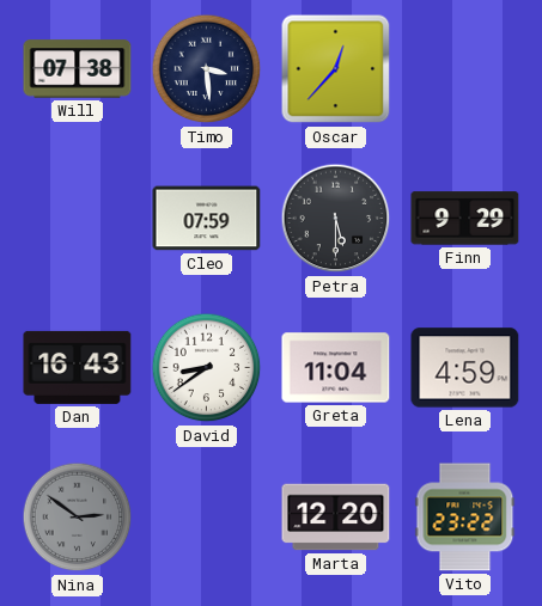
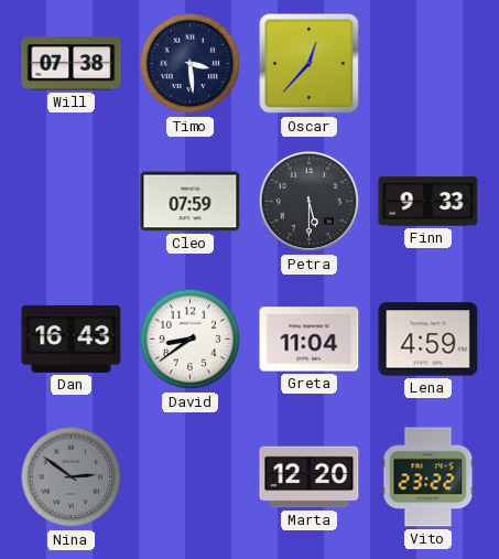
Finn: 9:29 -> 9:33 (429, 202)
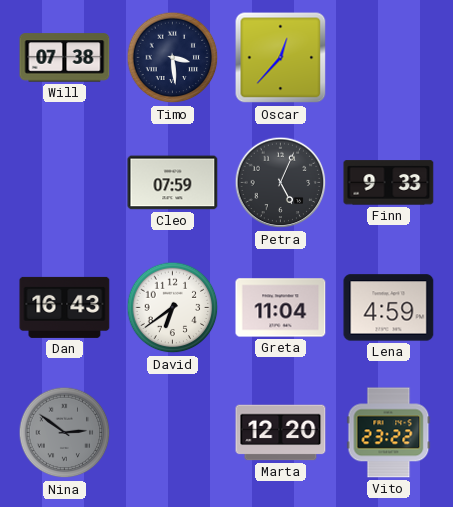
Petra: 5:30 -> 5:04 (281, 183)
David: 8:39 -> 6:39 (173, 308)
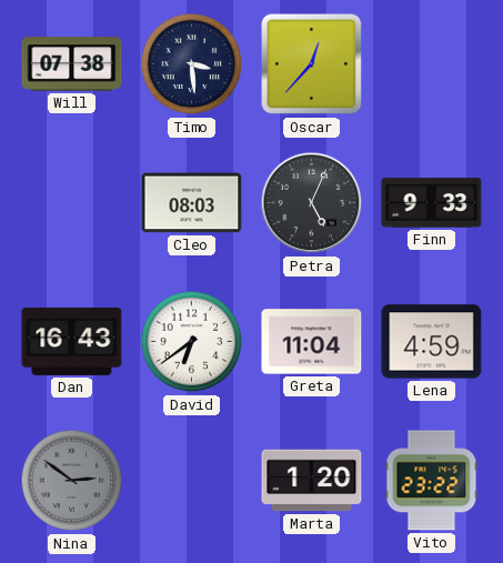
Cleo: 07:59 -> 08:03 (192, 203)
Marta: 12:20 -> 1:20 (312, 481)
